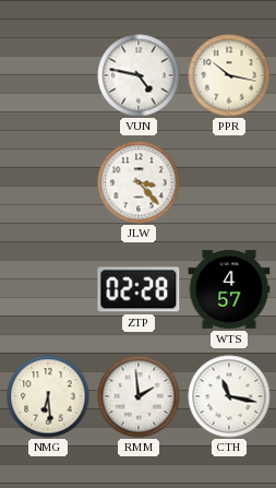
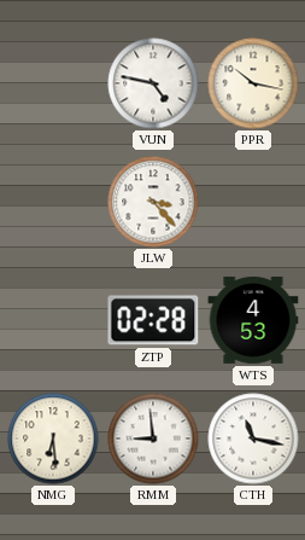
WTS: 4:57 -> 4:53 (253, 320)
RMM: 1:59 -> 8:59 (153, 439)
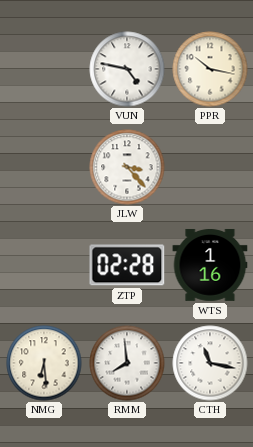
WTS: 4:53 -> 1:16 (210, 265)
RMM: 8:59 -> 7:59 (127, 363)
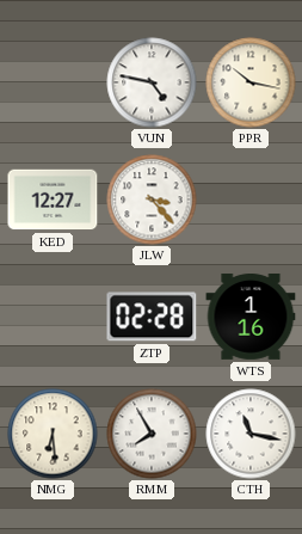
KED: none -> 12:27 (53, 200)
RMM: 7:59 -> 7:55 (152, 434)
